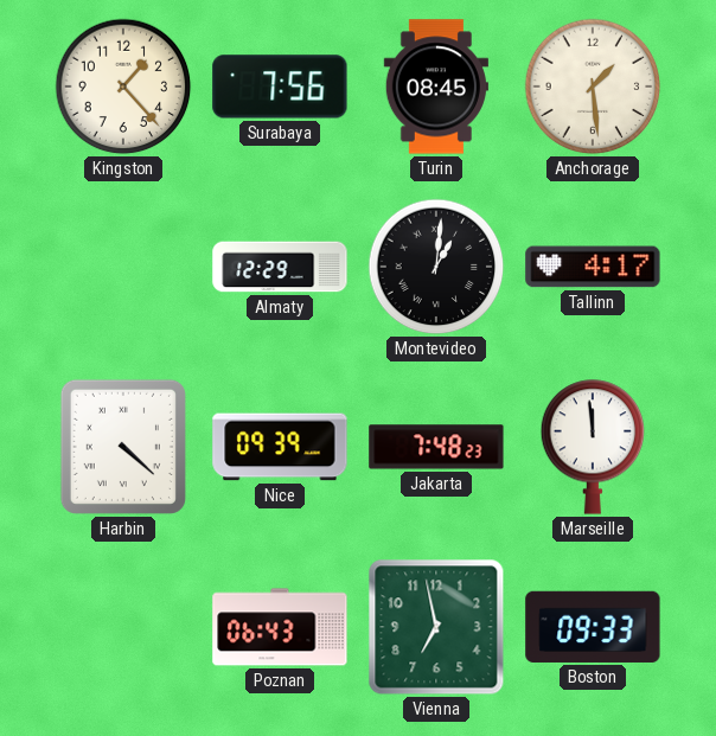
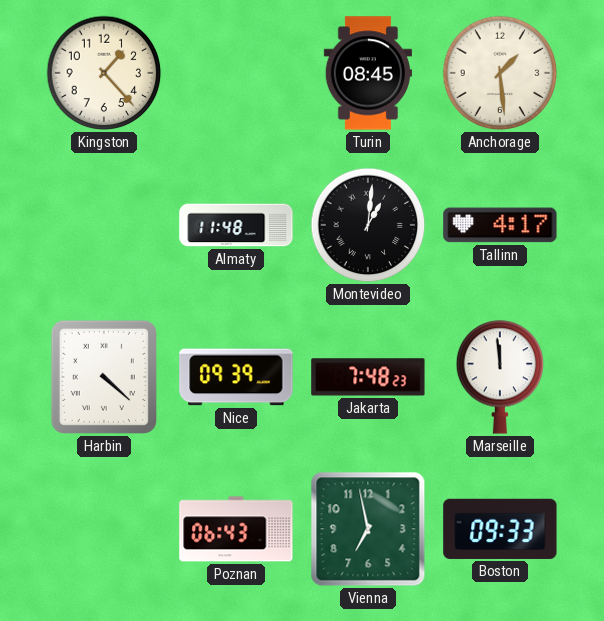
Surabaya: 7:56 -> none (280, 87)
Almaty: 12:29 -> 11:48 (236, 225)
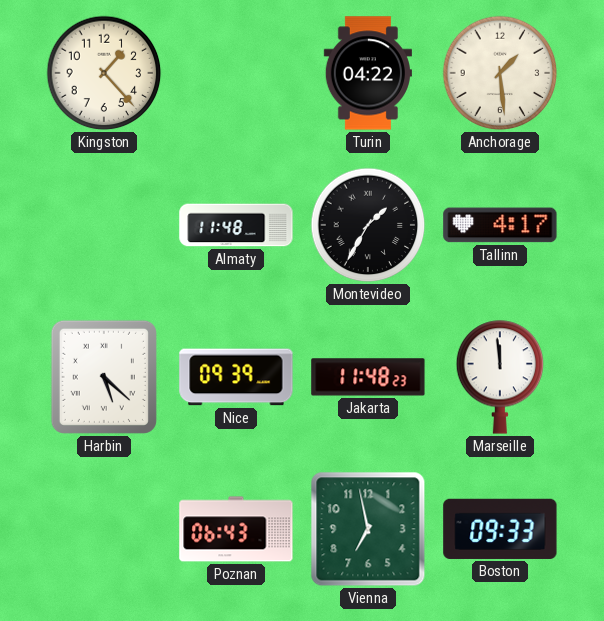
Turin: 08:45 -> 04:22 (368, 73)
Montevideo: 1:01 -> 1:35 (368, 225)
Harbin: 4:22 -> 5:22 (104, 377)
Jakarta: 7:48 -> 11:48 (368, 377)
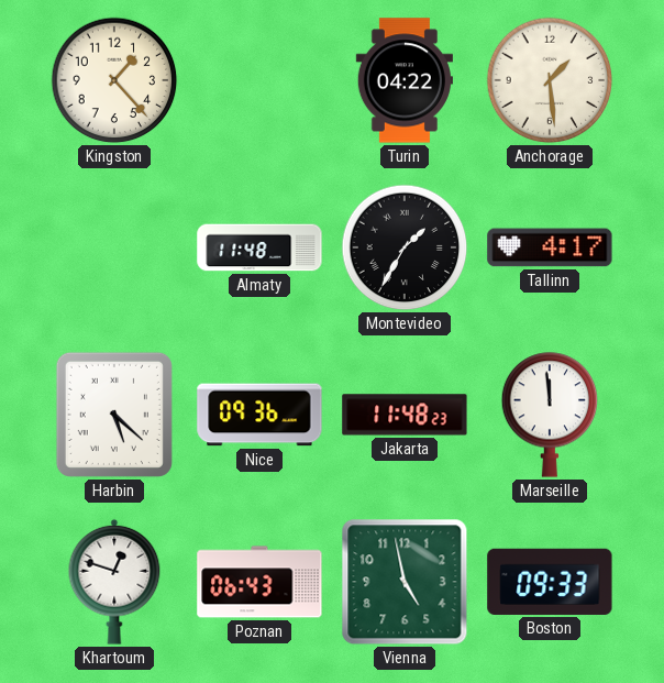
Nice: 09:39 -> 09:36 (259, 415)
Khartoum: none -> 12:48 (114, 582)
Vienna: 6:58 -> 4:58 (405, 582)
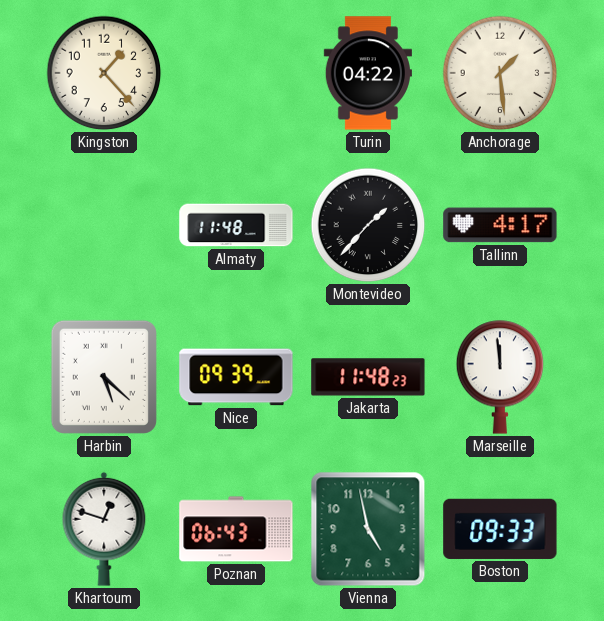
Montevideo: 1:35 -> 1:37 (368, 225)
Nice: 09:36 -> 09:39 (236, 377)
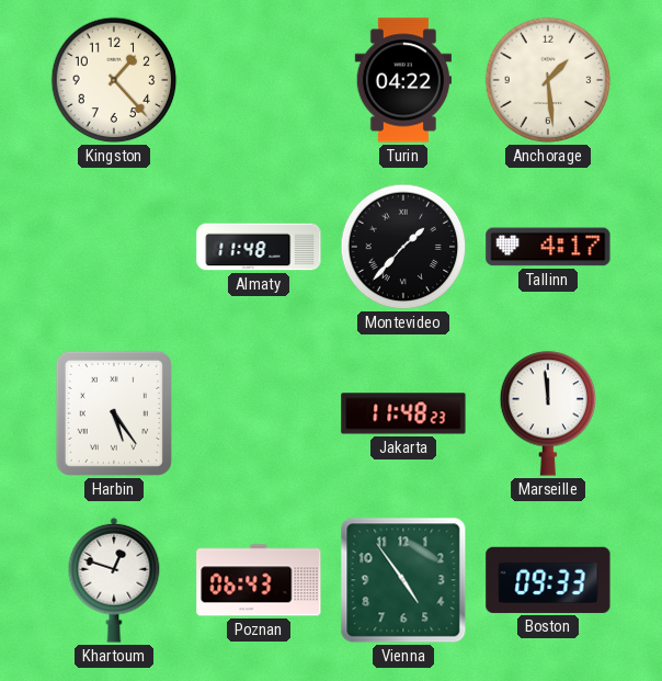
Harbin: 5:22 -> 5:24 (114, 413)
Nice: 09:39 -> none (236, 377)
Vienna: 4:58 -> 4:54 (403, 580)
